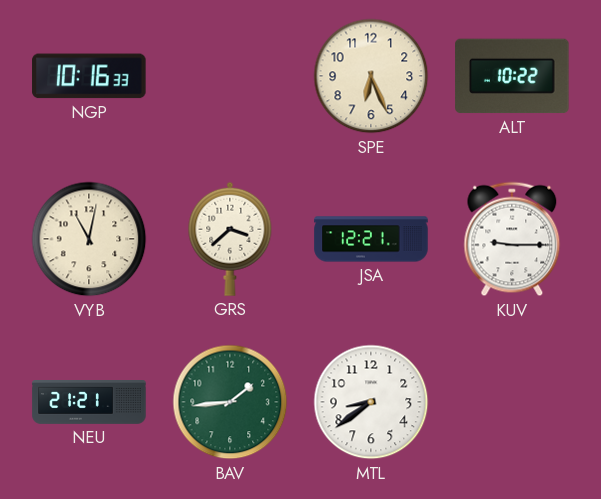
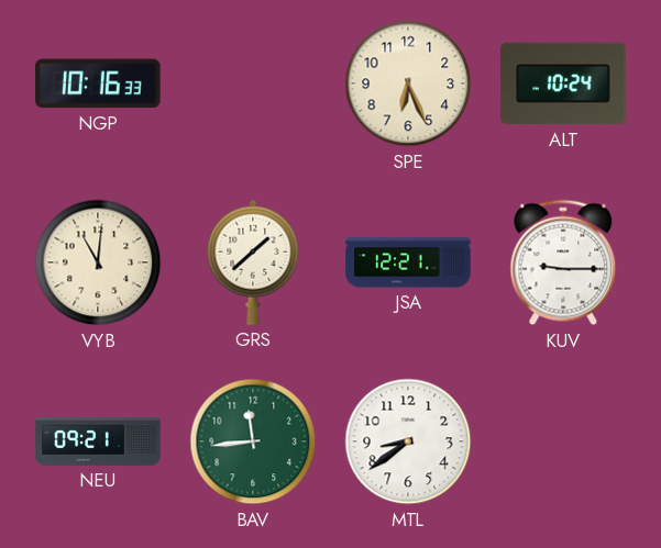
ALT: 10:22 -> 10:24 (563, 83)
VYB: 11:02 -> 11:01 (98, 262)
GRS: 3:38 -> 1:38 (253, 262)
NEU: 21:21 -> 09:21 (98, 443)
BAV: 1:44 -> 11:44 (253, 441)
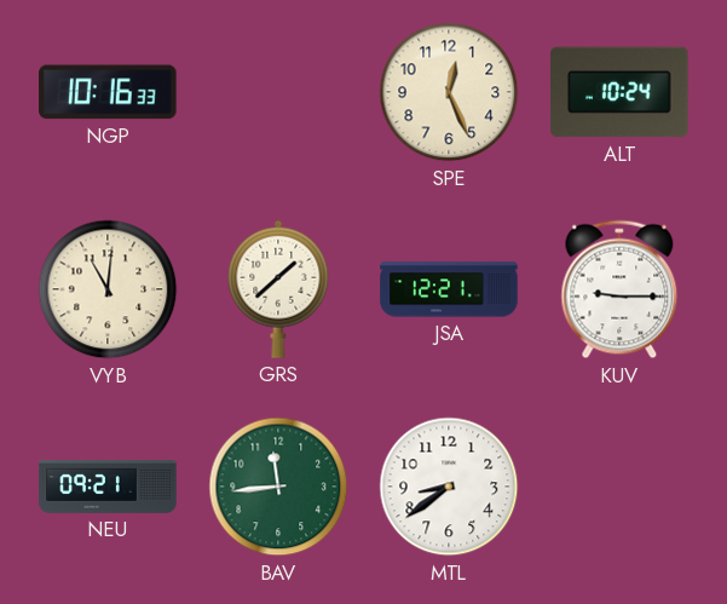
SPE: 6:26 -> 12:26 (449, 92)
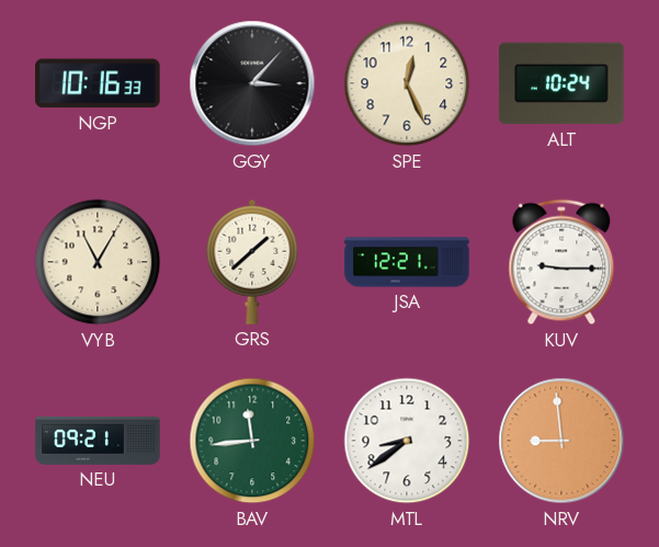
GGY: none -> 3:07 (252, 83)
VYB: 11:01 -> 11:05 (98, 262)
NRV: none -> 8:59 (561, 441)
